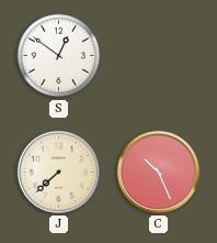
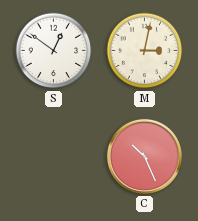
M: none -> 3:02 (145, 51)
J: 7:38 -> none (58, 172)
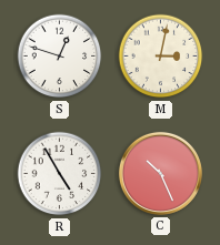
S: 12:51 -> 12:48 (60, 57)
R: none -> 4:55 (60, 174)
